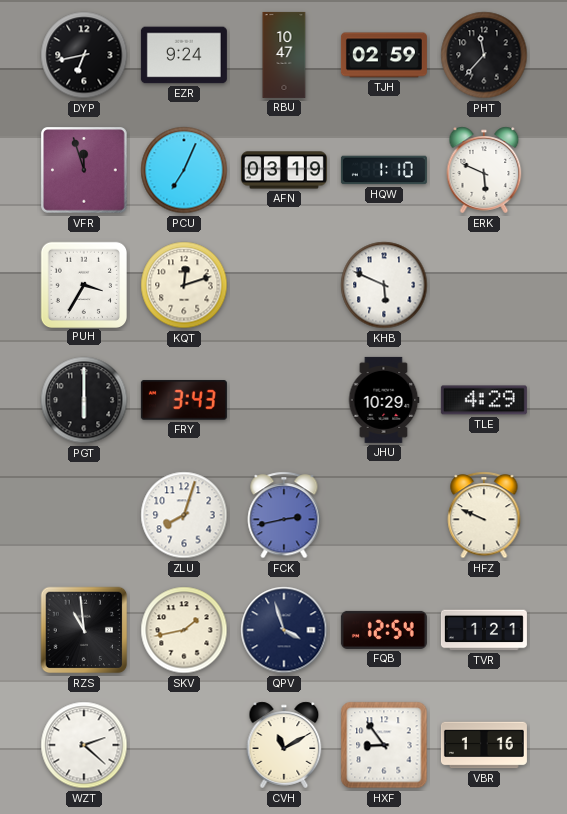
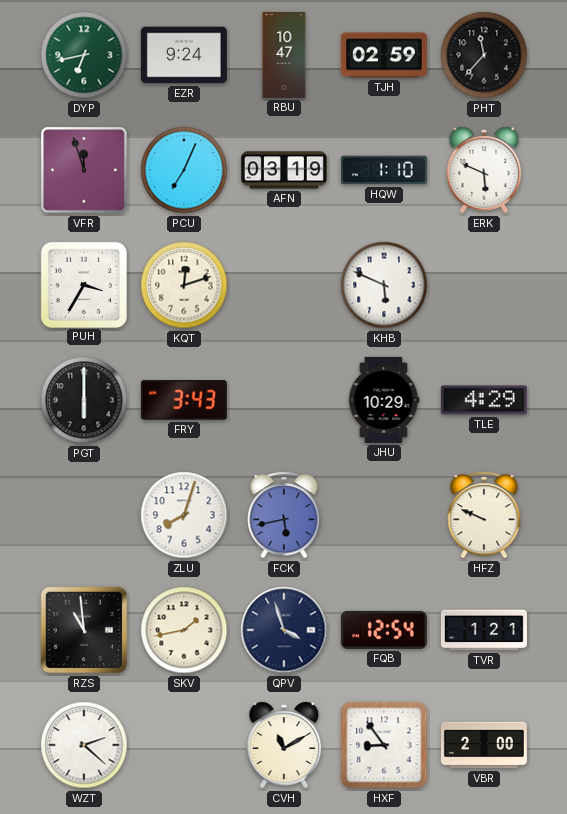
DYP dial: black -> green (84, 55)
FCK: 2:43 -> 5:43 (284, 515)
VBR: 1:16 -> 2:00 (484, 745)
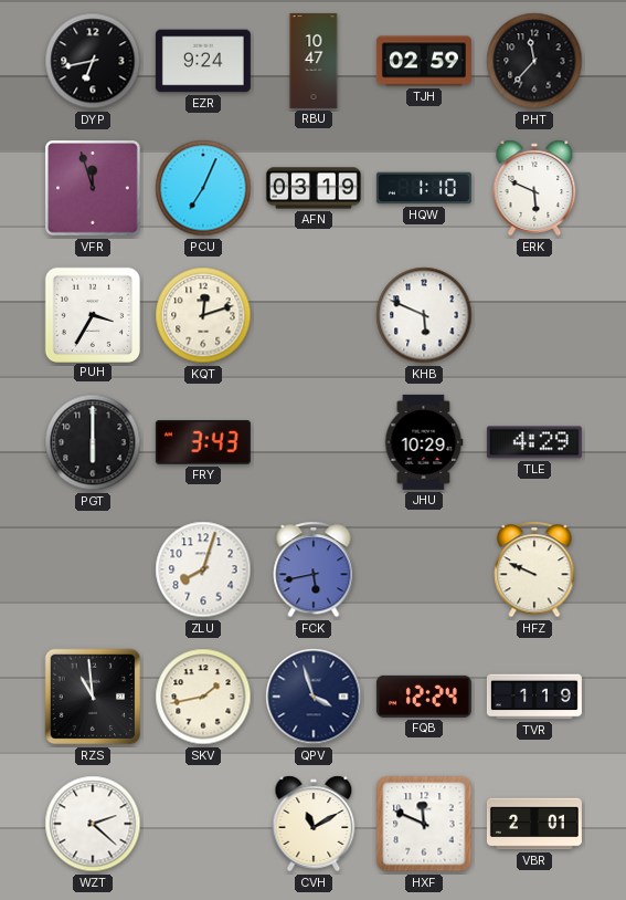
DYP dial: green -> black (93, 61)
FQB: 12:54 -> 12:24 (424, 697)
TVR: 1:21 -> 1:19 (534, 697)
HXF: 8:54 -> 11:49 (424, 824)
VBR: 2:00 -> 2:01 (534, 824)
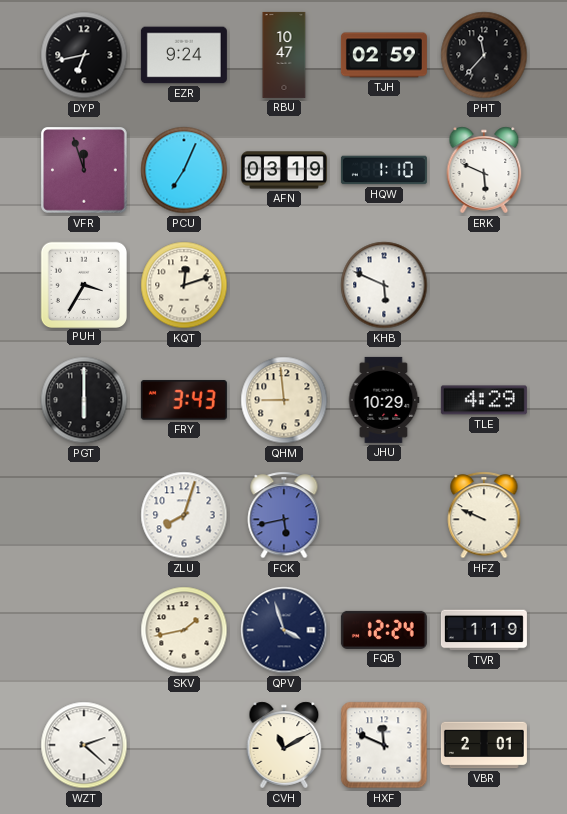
QHM: none -> 8:59 (284, 400)
RZS: 10:59 -> none (93, 697)
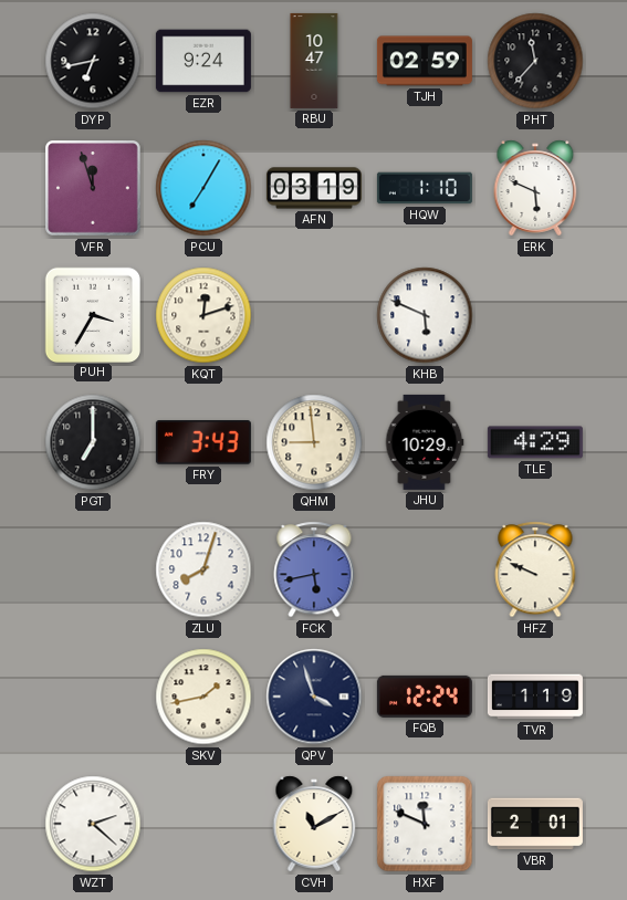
PCU: 7:04 -> 7:05 (203, 188)
PGT: 6:00 -> 7:00 (93, 442)
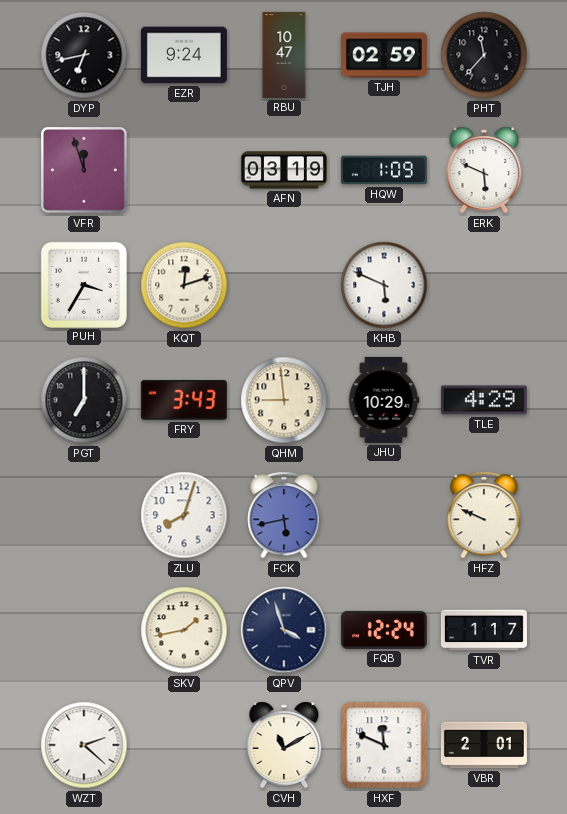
PCU: 7:05 -> none (203, 188)
HQW: 1:10 -> 1:09 (384, 170)
TVR: 1:19 -> 1:17 (484, 630)
